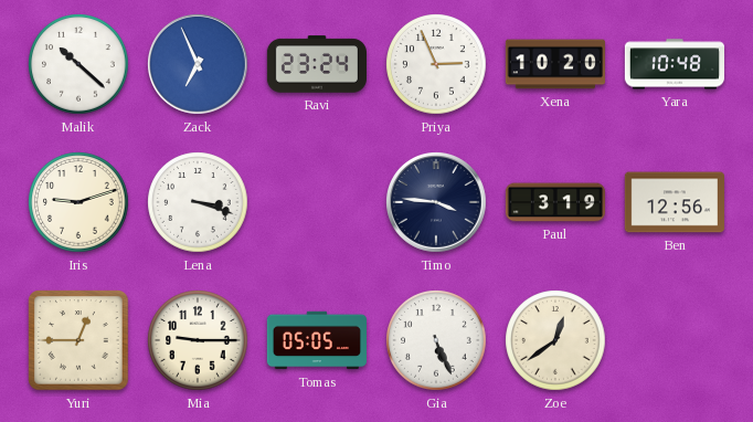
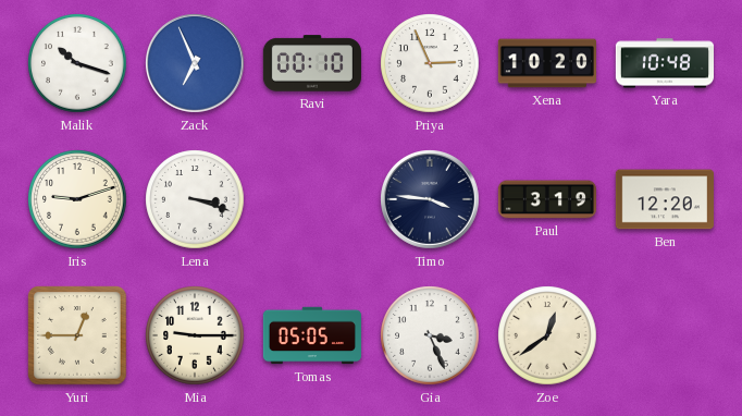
Malik: 10:22 -> 10:18 (77, 63)
Ravi: 23:24 -> 00:10 (312, 63)
Ben: 12:56 -> 12:20 (665, 199)
Gia: 5:26 -> 3:26 (430, 335)
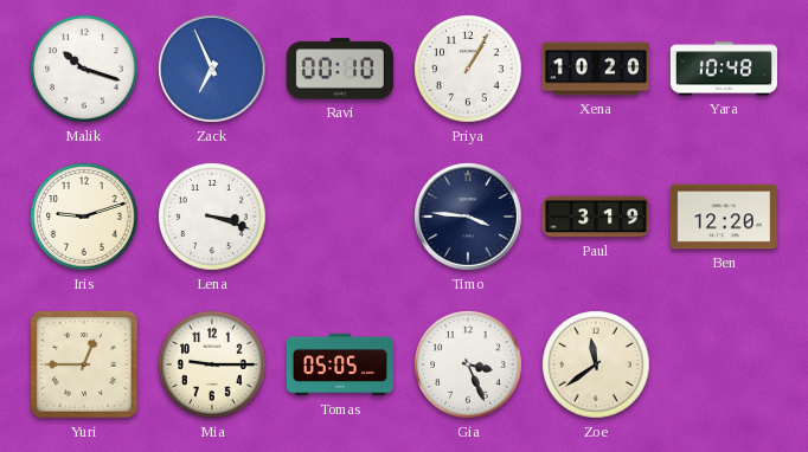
Priya: 2:56 -> 1:05 (468, 69)
Zoe: 12:39 -> 11:39 (596, 364)
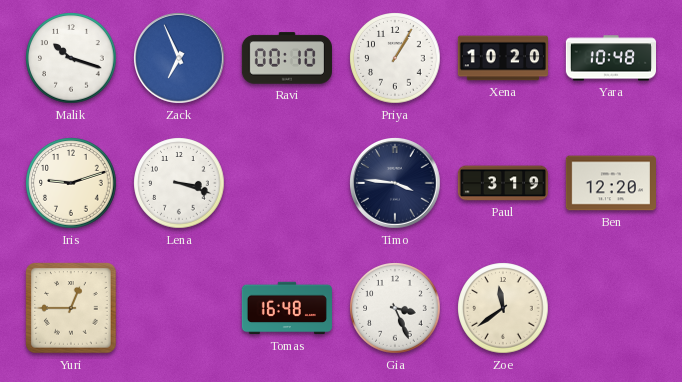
Mia: 9:15 -> none (212, 364)
Tomas: 05:05 -> 16:48 (286, 308)
